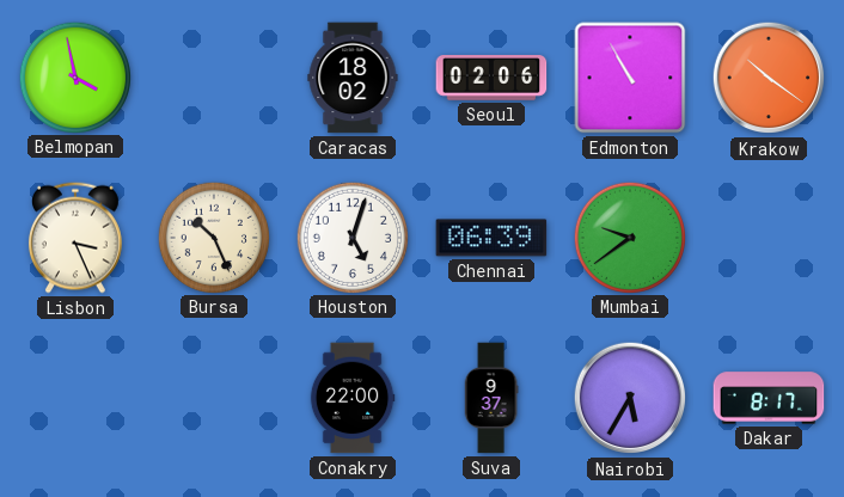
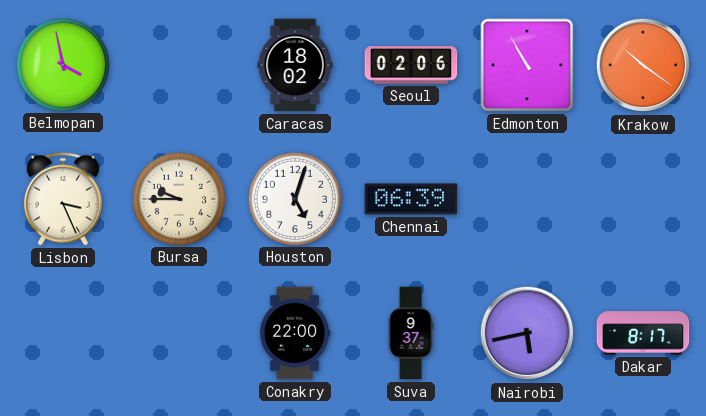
Bursa: 10:26 -> 9:45 (178, 198)
Mumbai: 9:39 -> none (629, 237)
Nairobi: 5:35 -> 5:43 (527, 333)
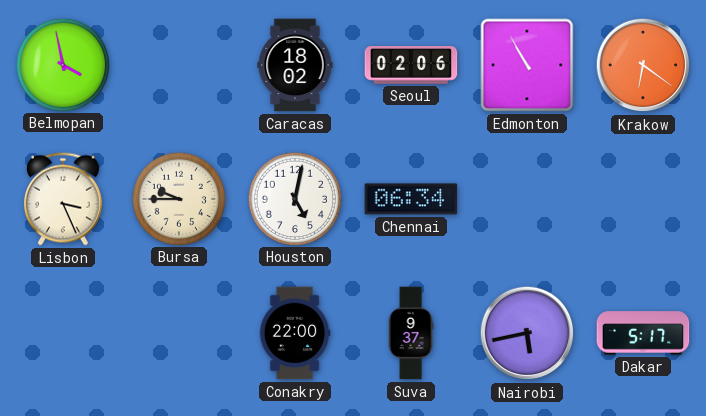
Krakow: 10:21 -> 6:21 (643, 65)
Houston: 5:03 -> 5:02 (294, 198)
Chennai: 06:39 -> 06:34 (411, 199)
Dakar: 8:17 -> 5:17 (643, 333)
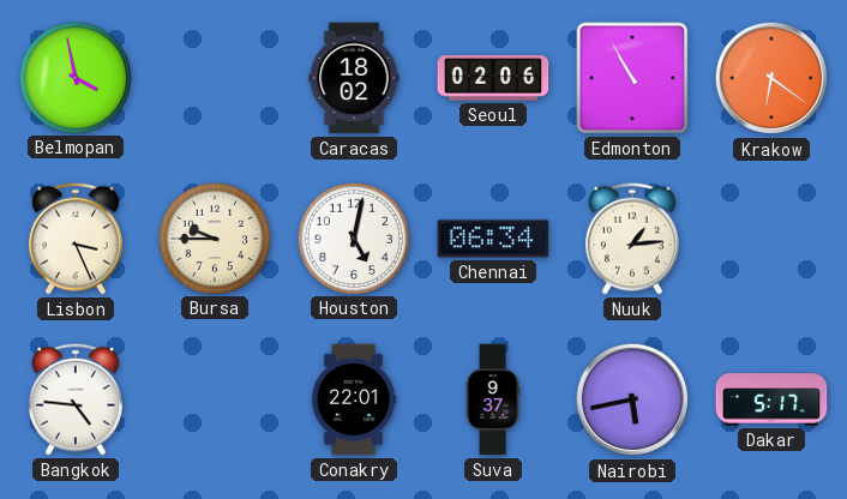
Nuuk: none -> 1:14 (632, 239)
Bangkok: none -> 4:46 (76, 399)
Conakry: 22:00 -> 22:01 (354, 399)
